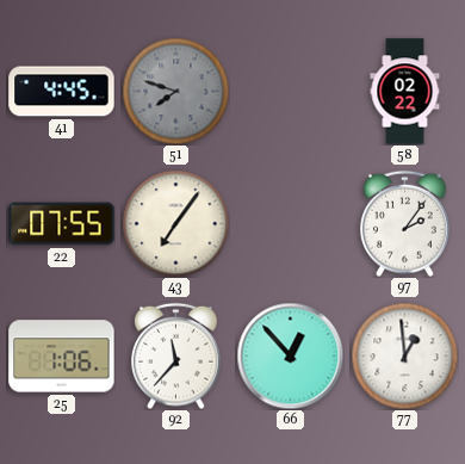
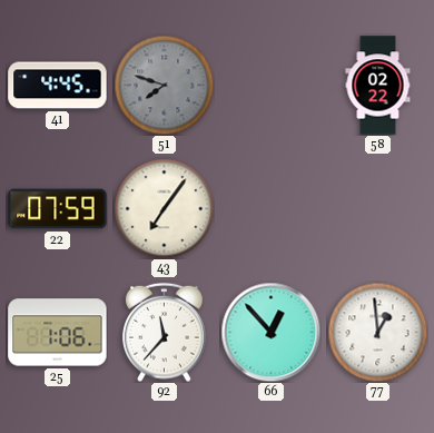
22: 07:55 -> 07:59 (58, 209)
97: 2:06 -> none (405, 223)
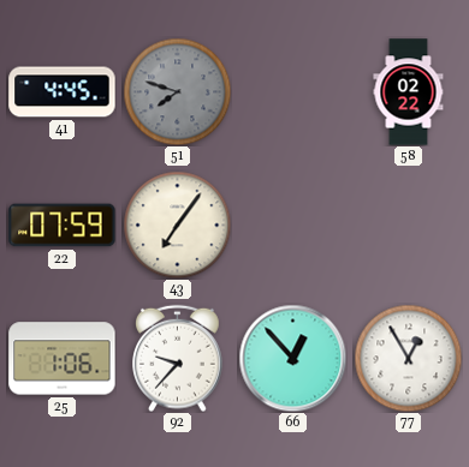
92: 11:37 -> 9:37 (178, 358)
77: 12:59 -> 12:55 (408, 358)
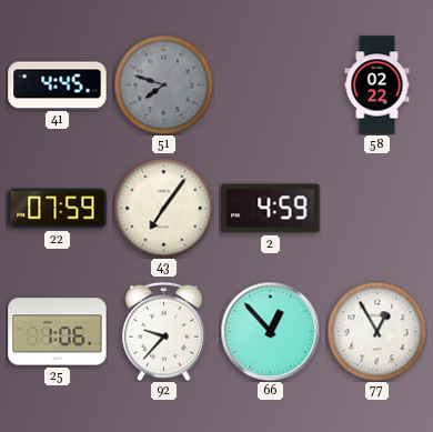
2: none -> 4:59 (271, 209)
